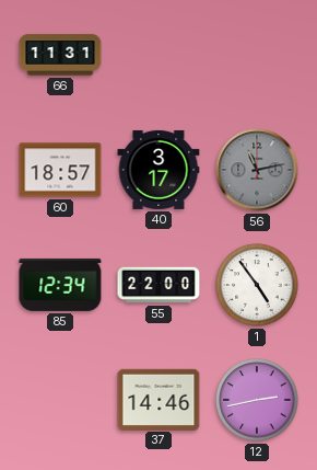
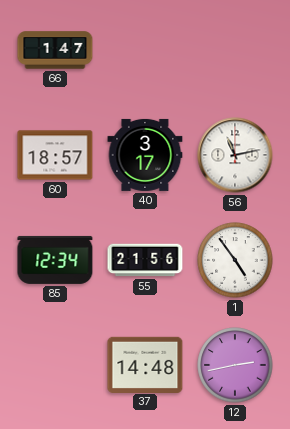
66: 11:31 -> 1:47 (55, 50)
56 dial: grey -> white (235, 155)
55: 22:00 -> 21:56 (145, 260)
37: 14:46 -> 14:48 (145, 364)
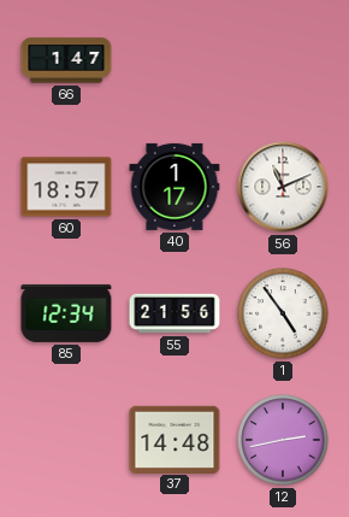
40: 3:17 -> 1:17 (174, 187)
56: 11:13 -> 11:11 (283, 187)
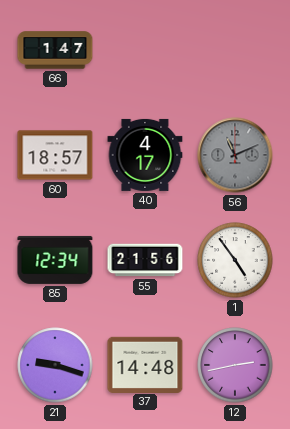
40: 1:17 -> 4:17 (145, 155)
56 dial: white -> grey (235, 155)
21: none -> 9:18 (55, 365)
